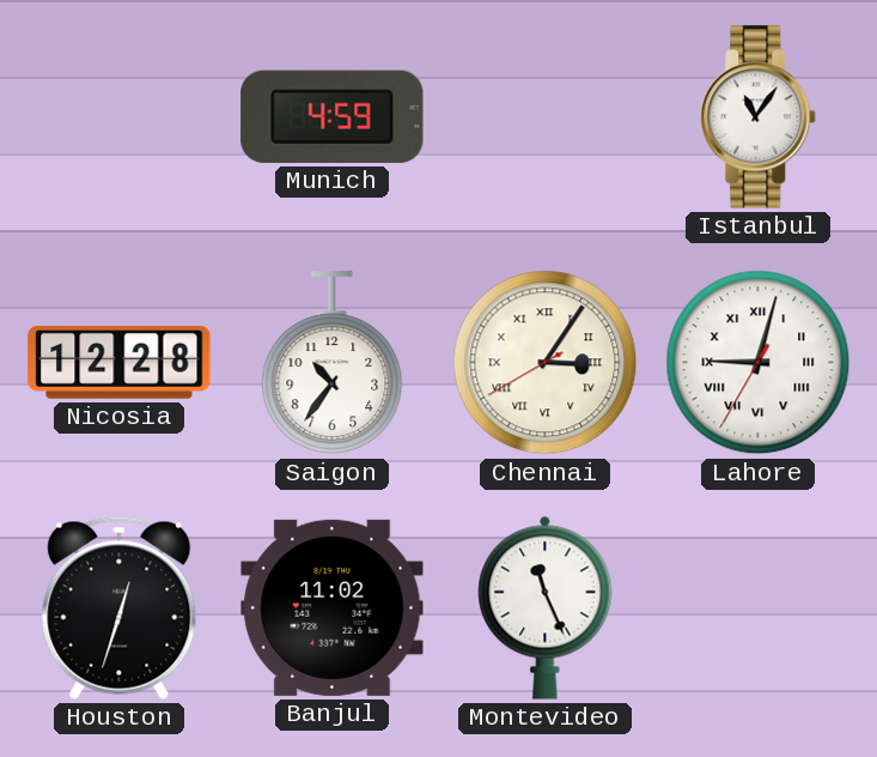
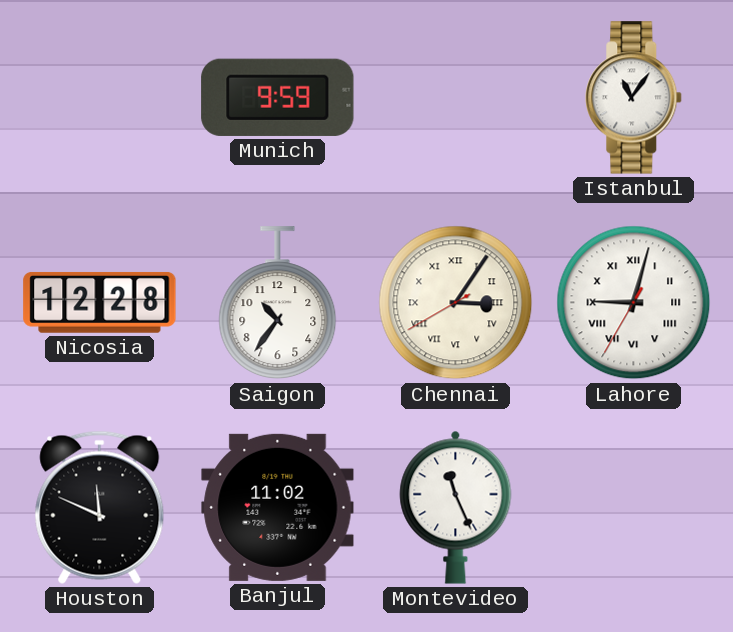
Munich: 4:59 -> 9:59 (278, 97)
Houston: 12:33 -> 11:49 (100, 507)
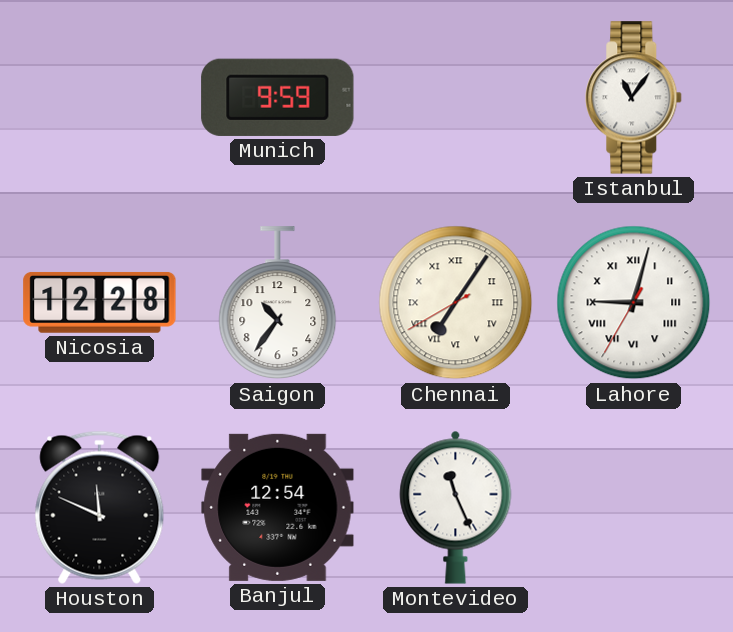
Chennai: 3:05 -> 7:05 (456, 303)
Banjul: 11:02 -> 12:54 (278, 507)
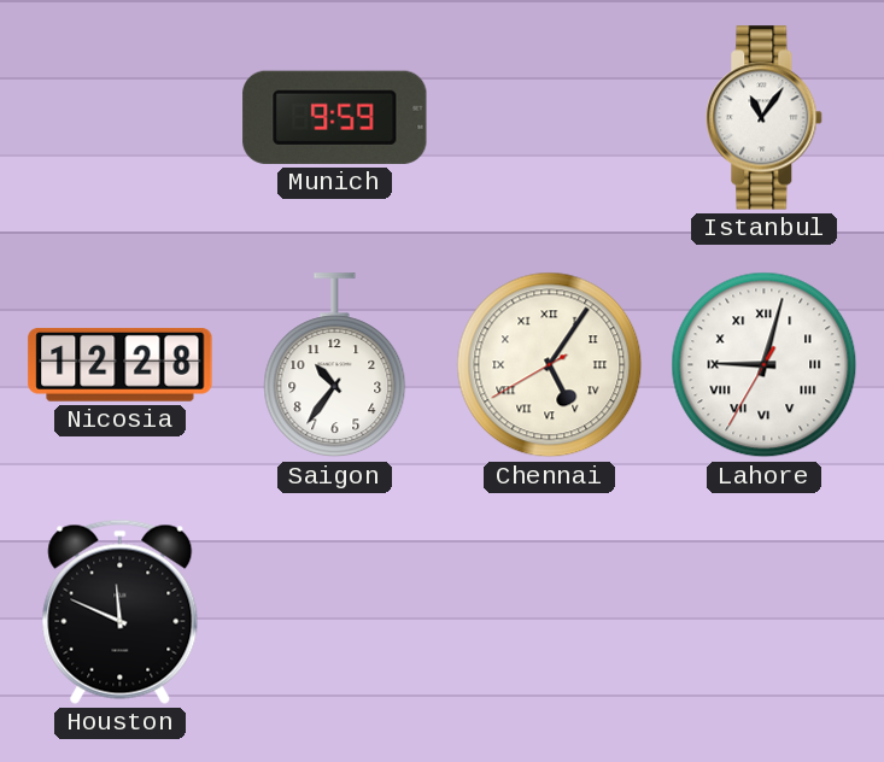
Chennai: 7:05 -> 5:05 (550, 365)
Banjul: 12:54 -> none (278, 507)
Montevideo: 11:26 -> none (456, 507)
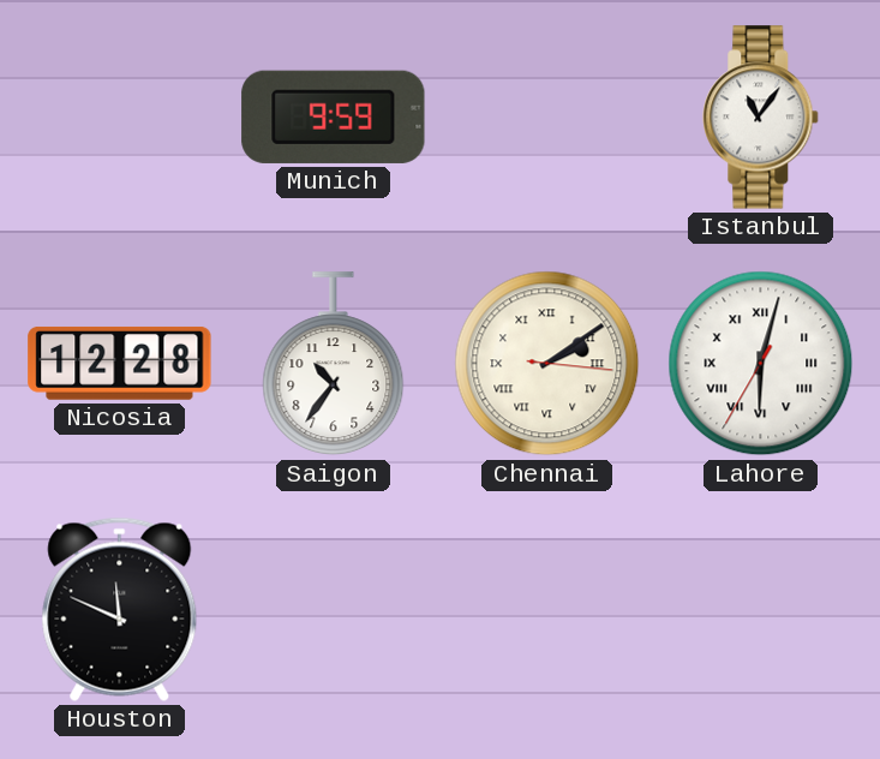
Chennai: 5:05 -> 2:09 (547, 364)
Lahore: 9:02 -> 6:02 (761, 364)
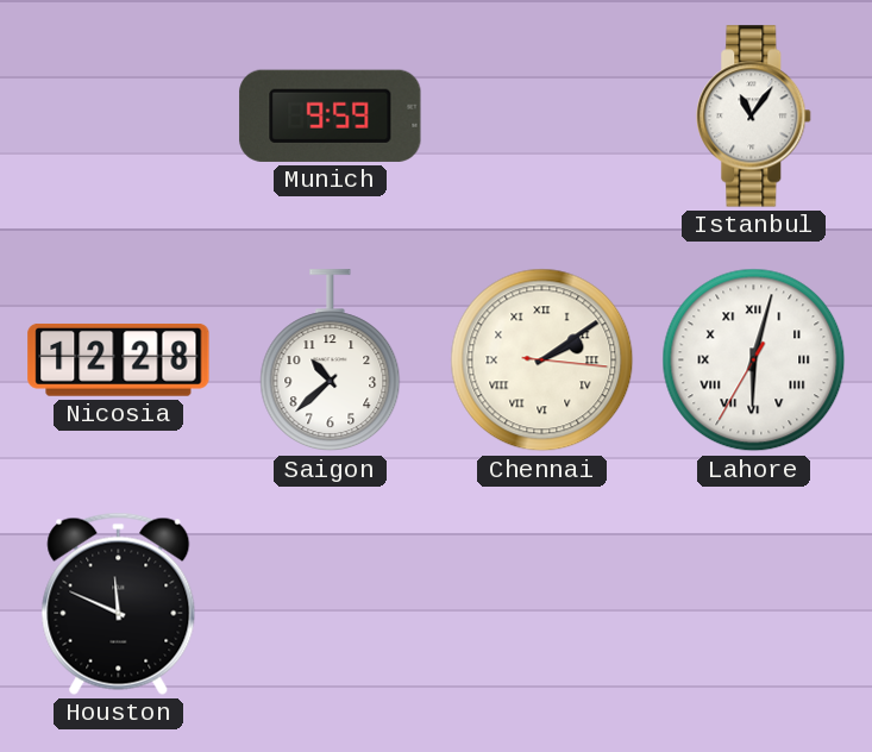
Saigon: 10:36 -> 10:38 (331, 361)
